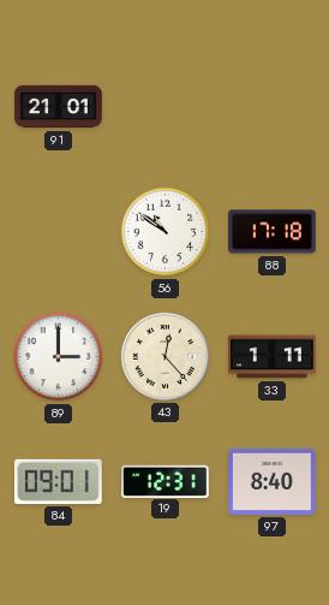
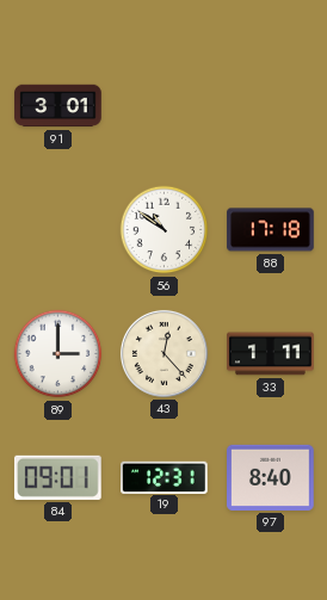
91: 21:01 -> 3:01 (58, 106)
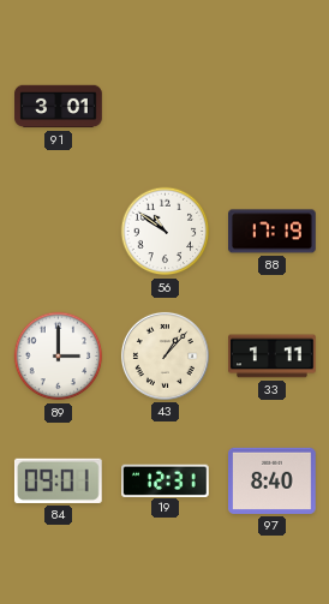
88: 17:18 -> 17:19 (273, 232)
43: 12:23 -> 1:07 (164, 355)
